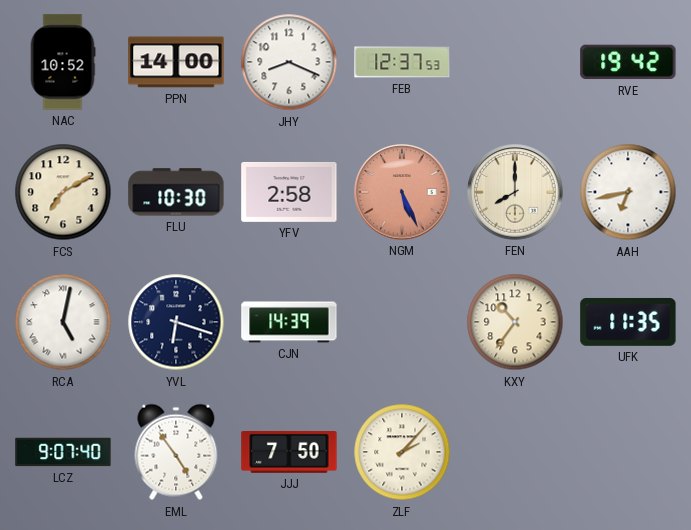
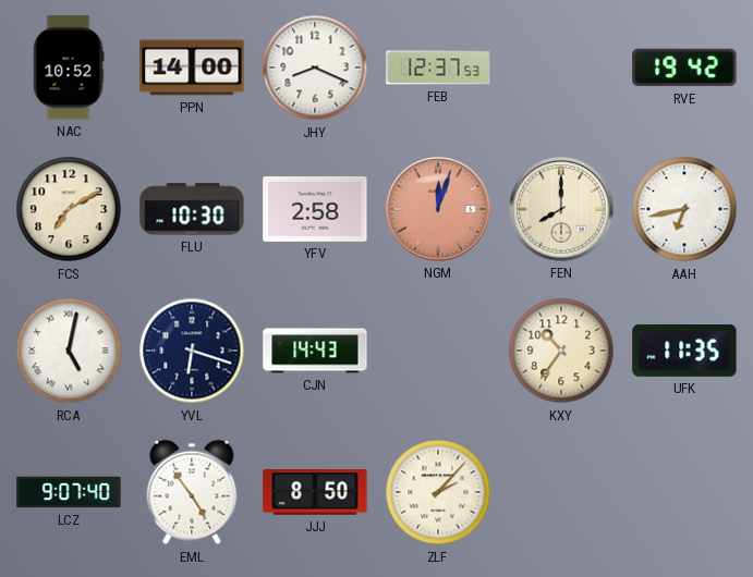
NGM: 5:26 -> 12:03 (438, 209)
CJN: 14:39 -> 14:43 (315, 351)
JJJ: 7:50 -> 8:50 (315, 493)
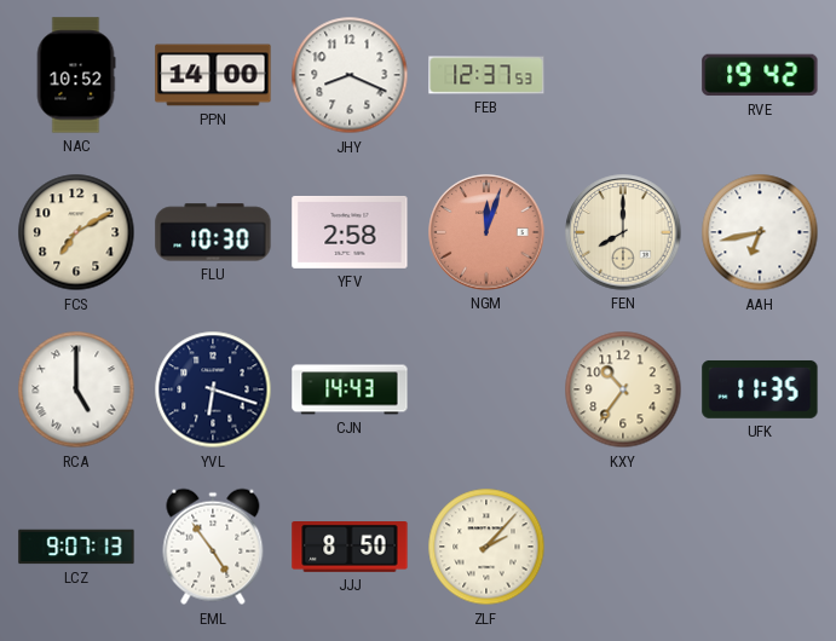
RCA: 5:02 -> 5:00 (76, 389)
LCZ: 9:07:40 -> 9:07:13 (76, 547)
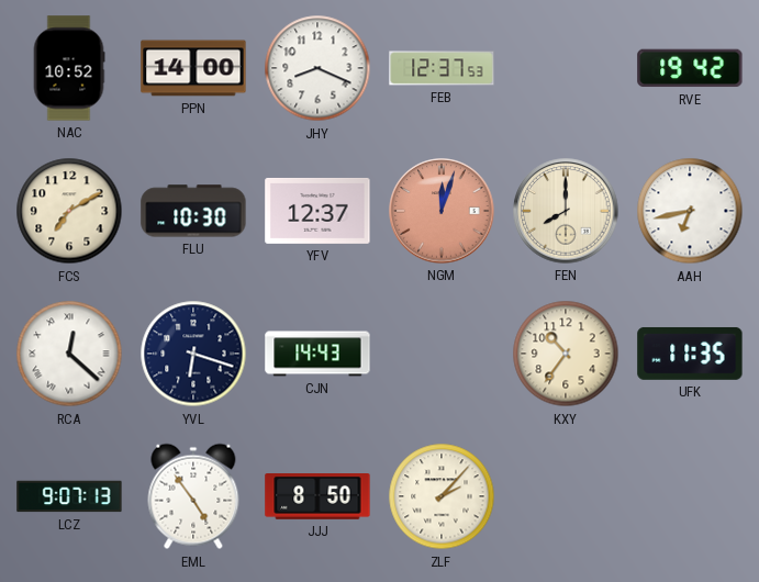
YFV: 2:58 -> 12:37 (317, 211)
RCA: 5:00 -> 12:22 (69, 354)
